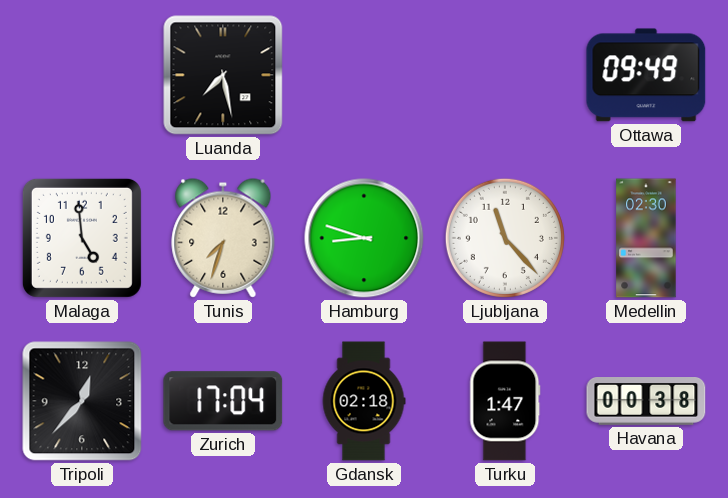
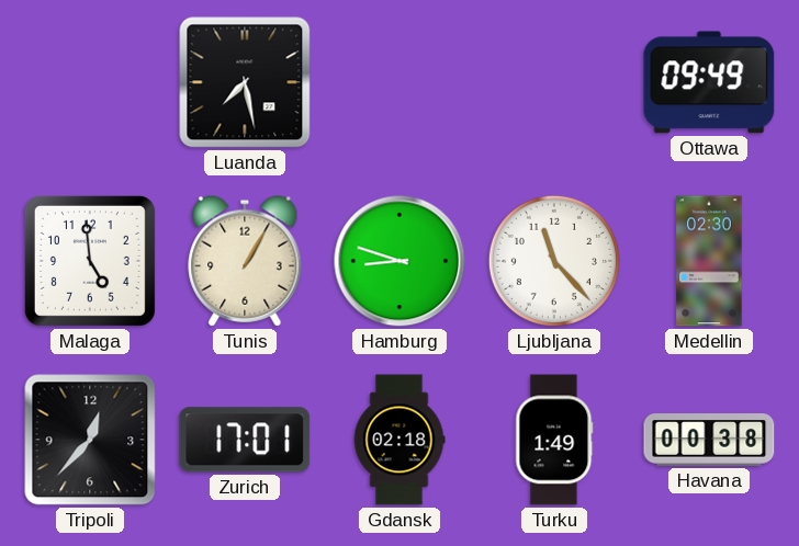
Tunis: 7:33 -> 1:05 (245, 261)
Zurich: 17:04 -> 17:01 (245, 440)
Turku: 1:47 -> 1:49 (554, 440)
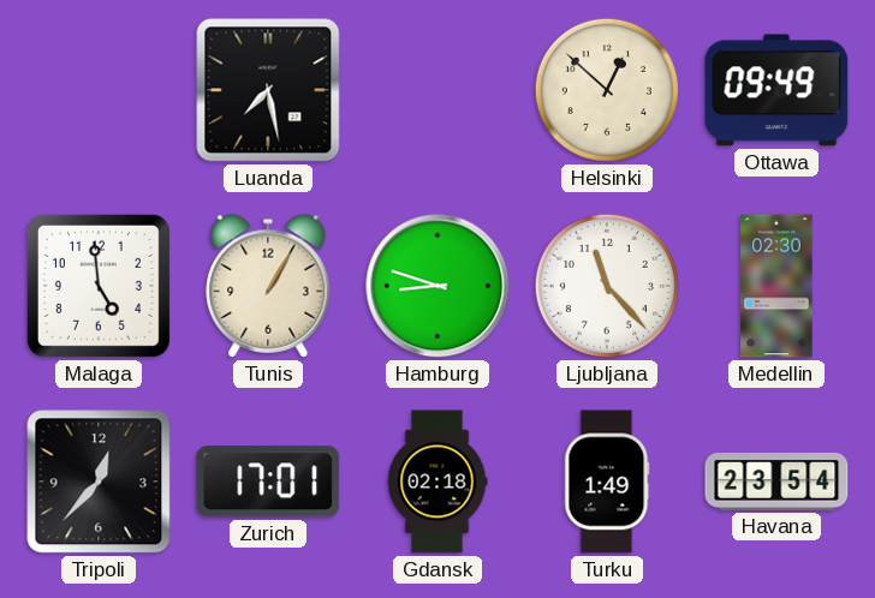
Helsinki: none -> 12:52 (607, 90)
Havana: 00:38 -> 23:54 (776, 483)
